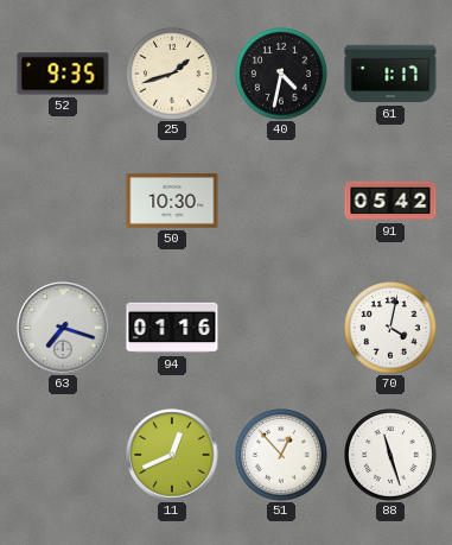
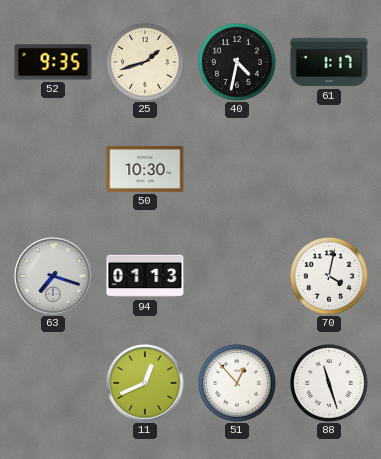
91: 05:42 -> none (390, 201)
94: 01:16 -> 01:13 (145, 276)
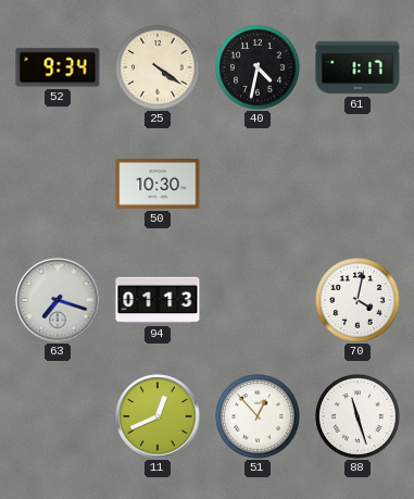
52: 9:35 -> 9:34 (58, 67)
25: 1:42 -> 4:21 (159, 68)
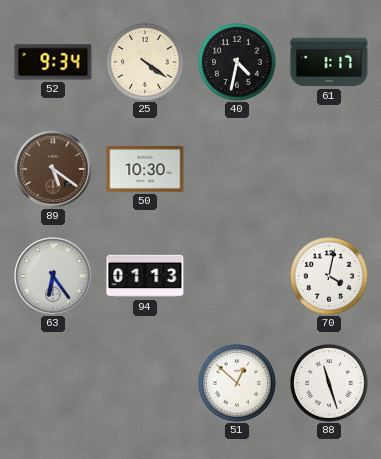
89: none -> 5:21 (53, 169)
63: 7:18 -> 6:24 (53, 276)
11: 12:41 -> none (158, 416)
51: 12:53 -> 12:52 (238, 384)
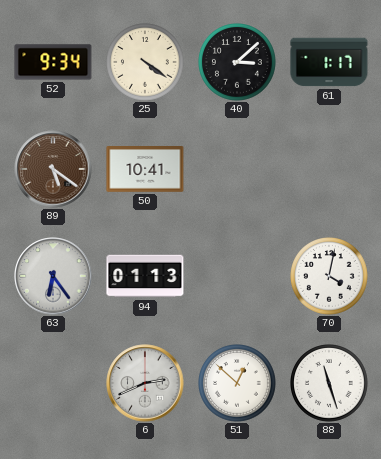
40: 4:32 -> 3:08 (238, 63)
50: 10:30 -> 10:41 (145, 170)
6: none -> 2:41 (145, 383)
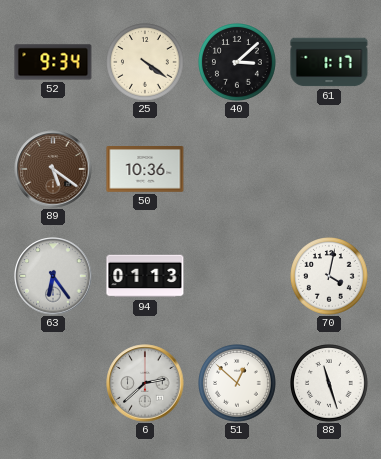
50: 10:41 -> 10:36 (145, 170)
6: 2:41 -> 2:38 (145, 383)
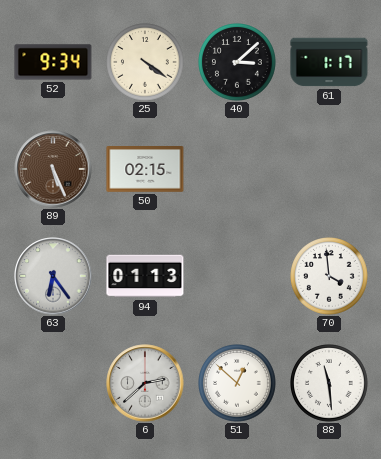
89: 5:21 -> 5:26 (53, 169)
50: 10:36 -> 02:15 (145, 170)
70: 4:02 -> 3:59 (330, 277)
88: 11:27 -> 11:29 (330, 384)
